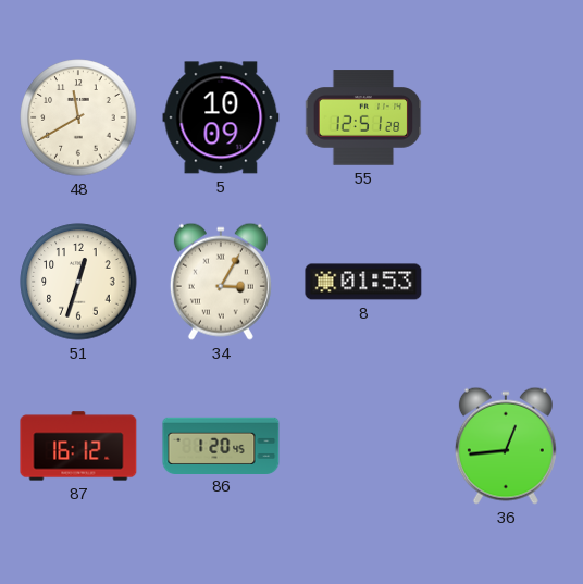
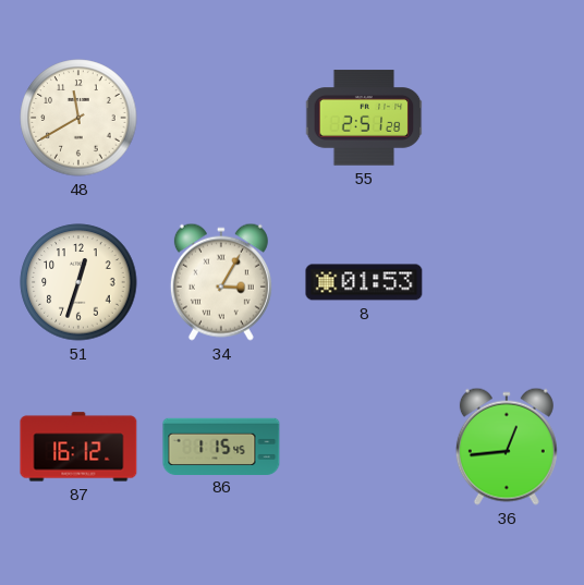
5: 10:09 -> none (221, 117)
55: 12:51 -> 2:51 (364, 118)
86: 1:20 -> 1:15 (221, 446)
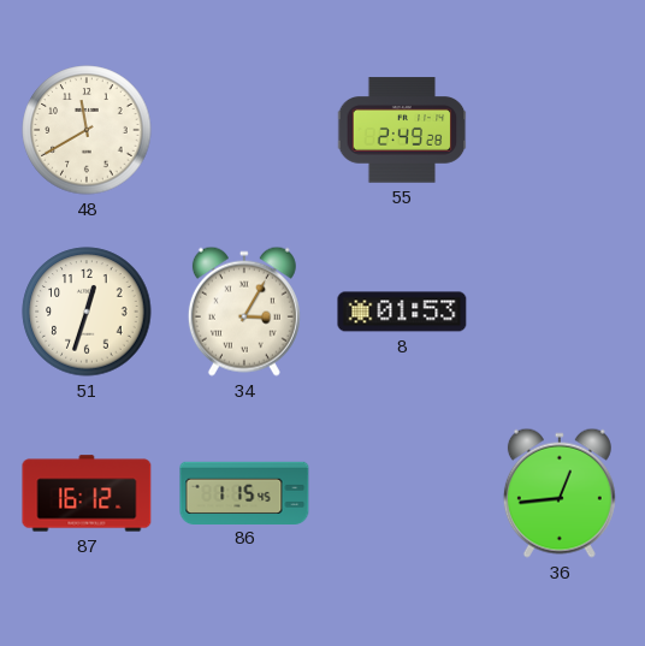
55: 2:51 -> 2:49 (402, 130)
